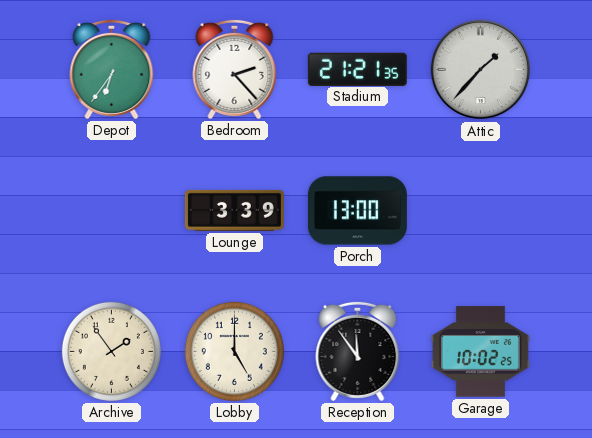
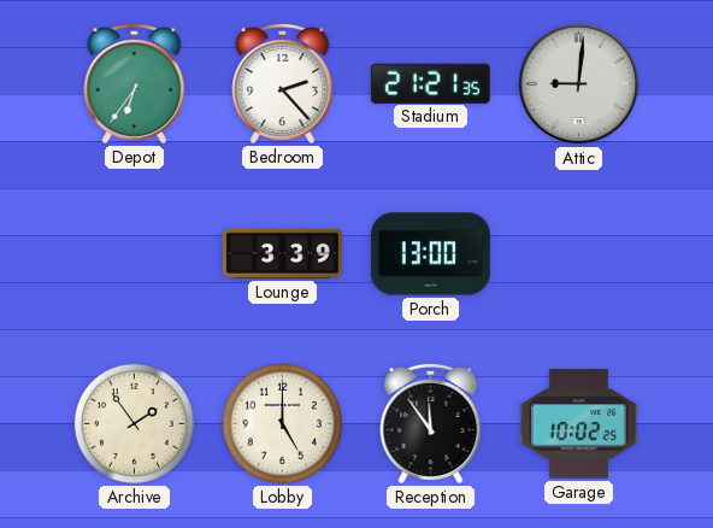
Attic: 1:37 -> 9:01 (579, 84)
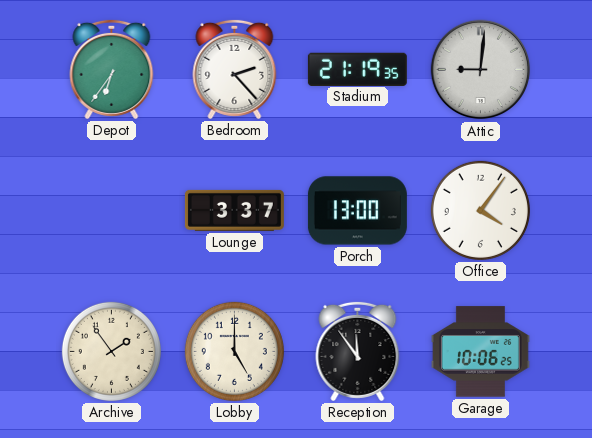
Stadium: 21:21 -> 21:19 (357, 69)
Lounge: 3:39 -> 3:37 (234, 210)
Office: none -> 4:06 (480, 210)
Garage: 10:02 -> 10:06 (480, 352)
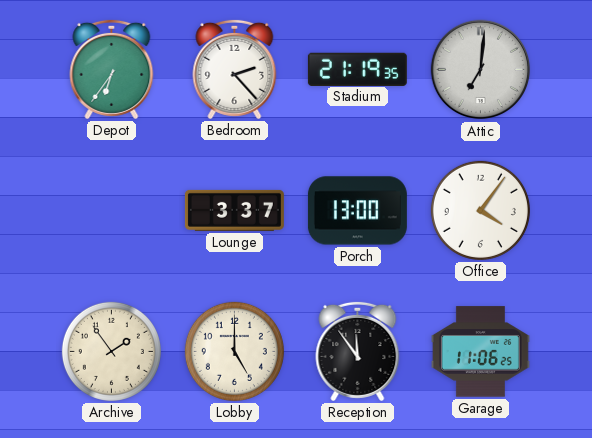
Attic: 9:01 -> 7:01 (481, 70)
Garage: 10:06 -> 11:06 (480, 352)
